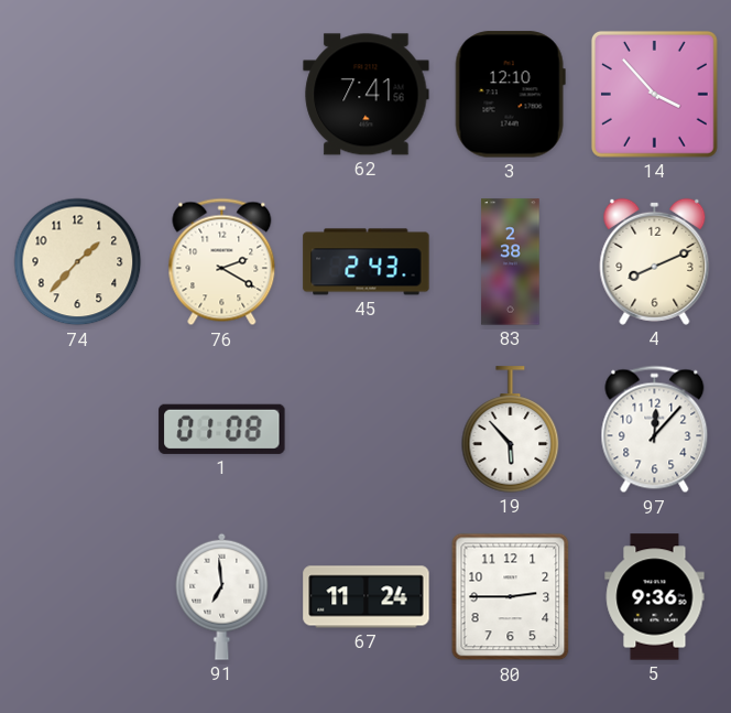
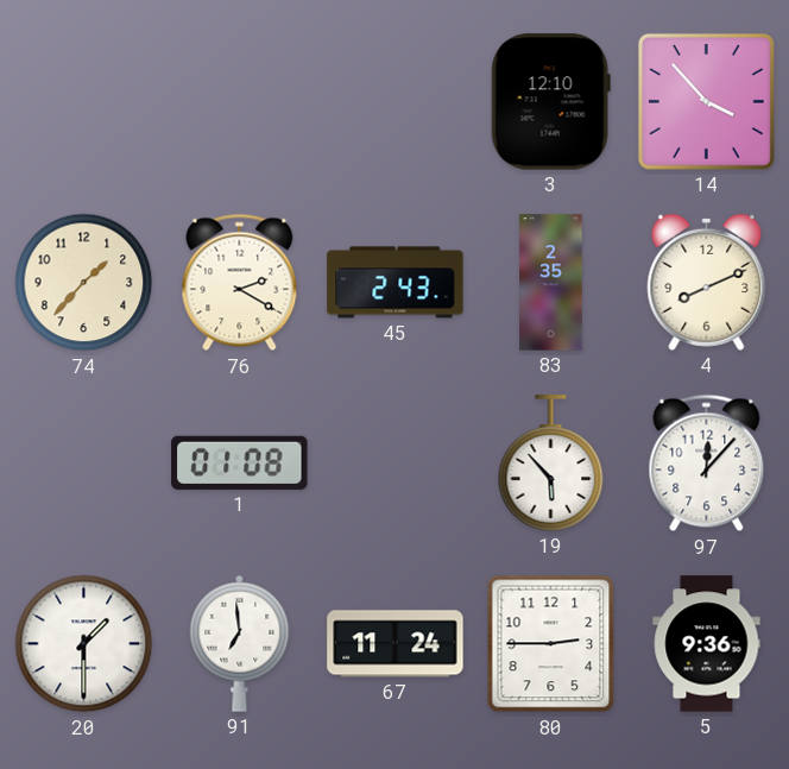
62: 7:41 -> none (367, 95)
83: 2:38 -> 2:35 (551, 283)
20: none -> 1:30 (84, 644)
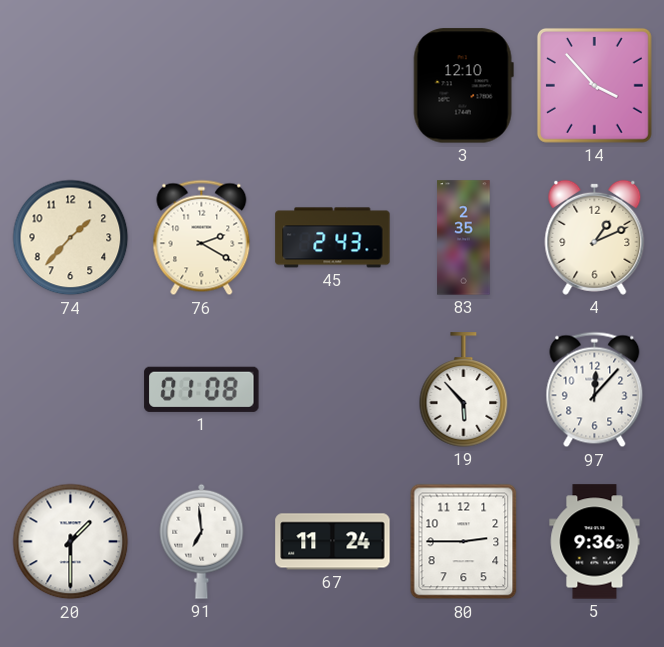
4: 8:11 -> 1:11 (595, 237)
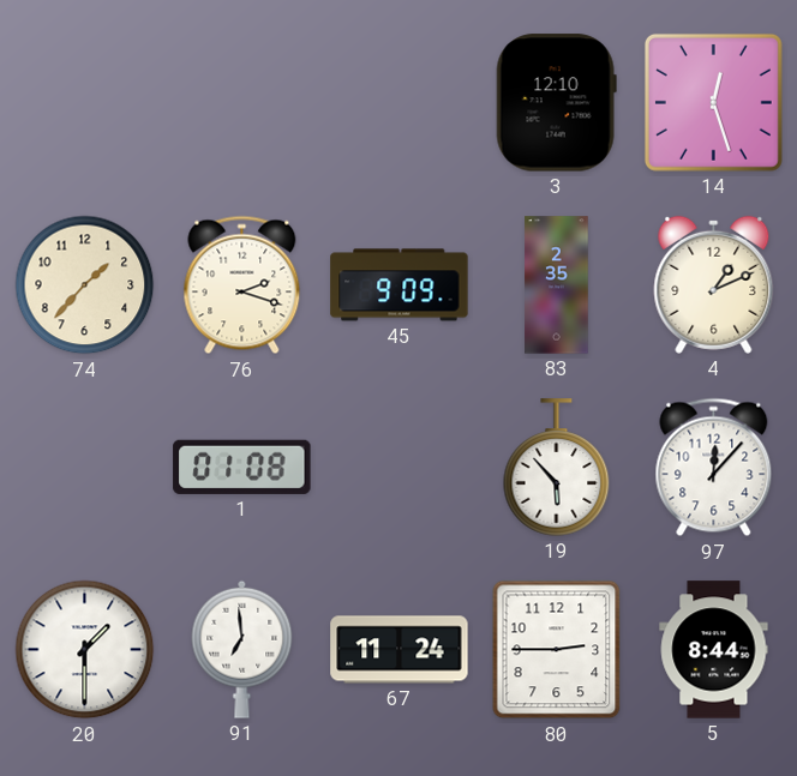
14: 3:53 -> 12:27 (713, 102)
76: 2:20 -> 2:18 (242, 285)
45: 2:43 -> 9:09 (400, 285)
5: 9:36 -> 8:44 (714, 650)
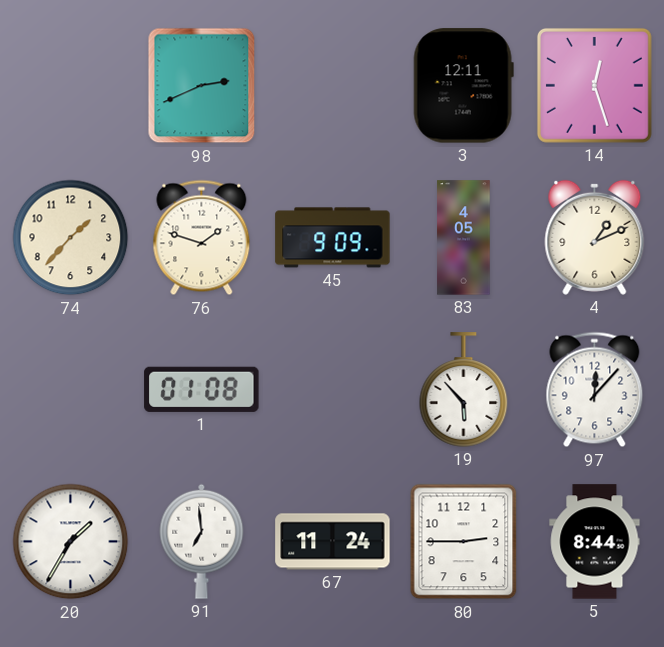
98: none -> 2:41 (202, 86)
3: 12:10 -> 12:11 (463, 86)
76: 2:18 -> 1:48 (202, 238)
83: 2:35 -> 4:05 (464, 238)
20: 1:30 -> 1:35 (71, 542)
